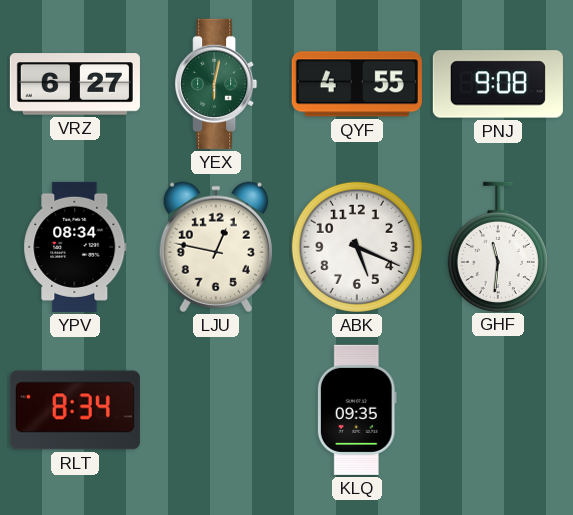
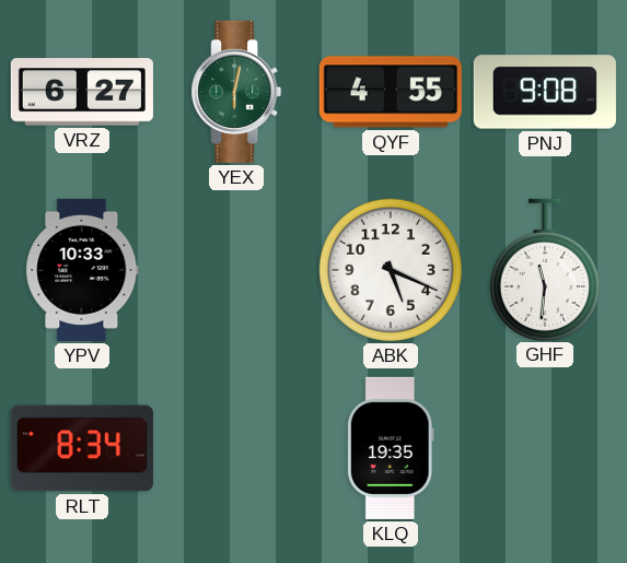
YPV: 08:34 -> 10:33 (82, 270)
LJU: 12:47 -> none (216, 247)
KLQ: 09:35 -> 19:35 (391, 448)
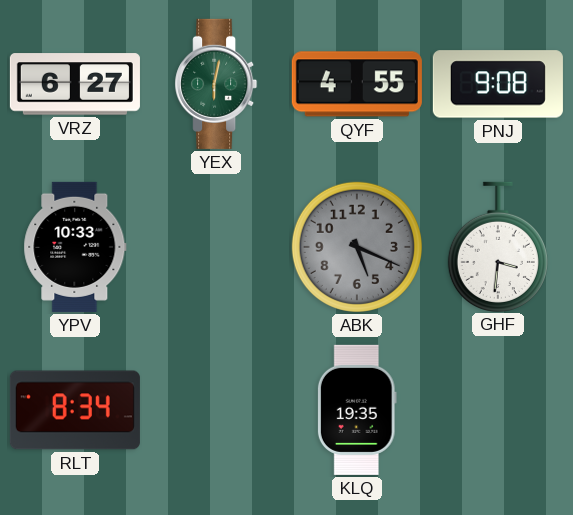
ABK dial: white -> grey (357, 247)
GHF: 11:31 -> 3:31 (498, 246)
